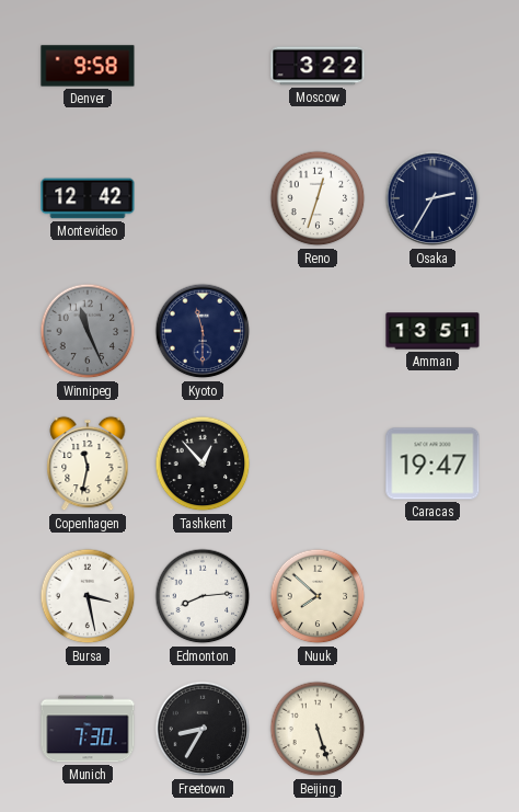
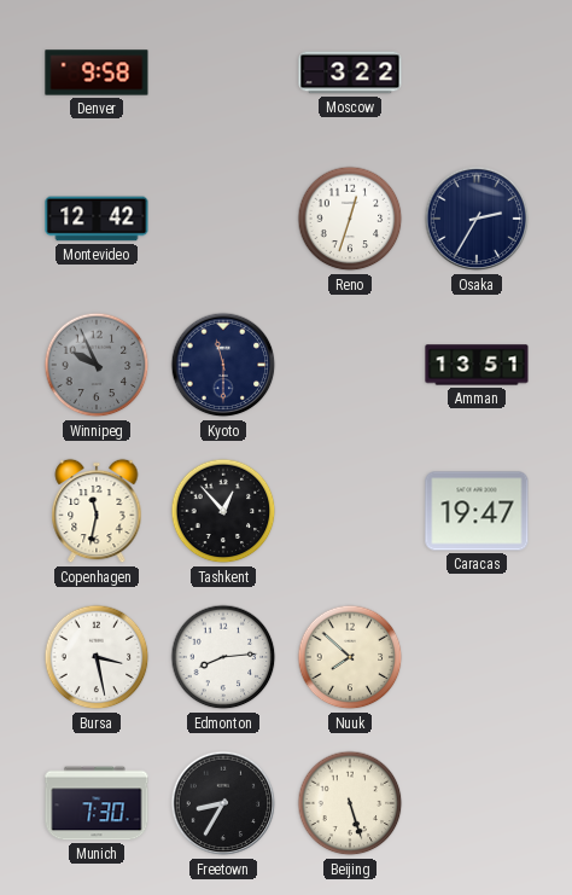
Winnipeg: 11:26 -> 9:56 (97, 365)
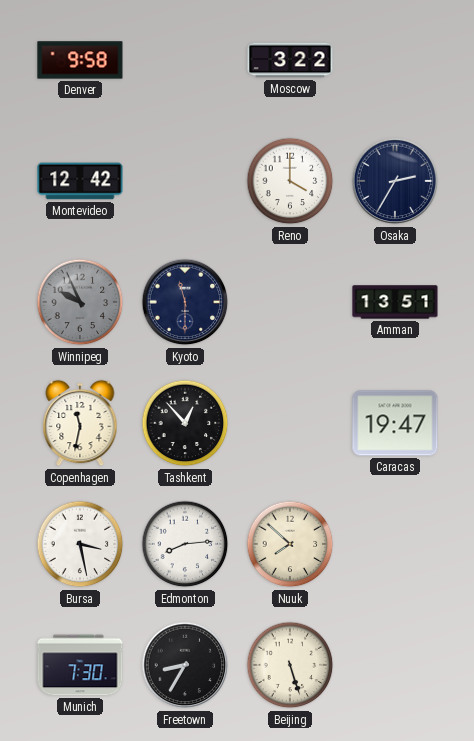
Reno: 12:33 -> 4:00 (290, 181)
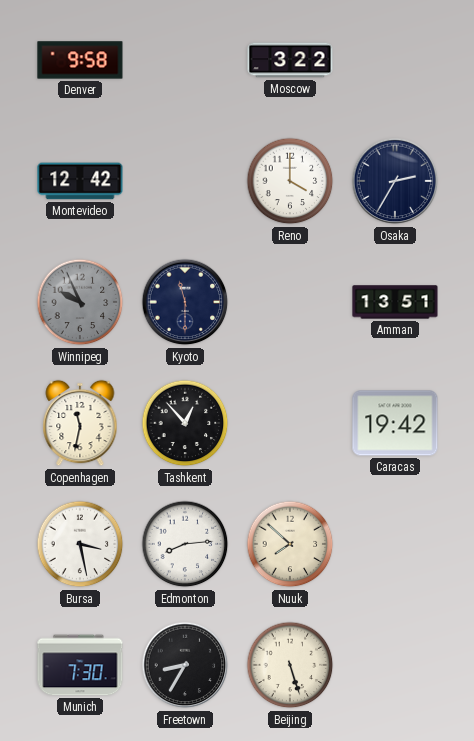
Caracas: 19:47 -> 19:42 (395, 423)
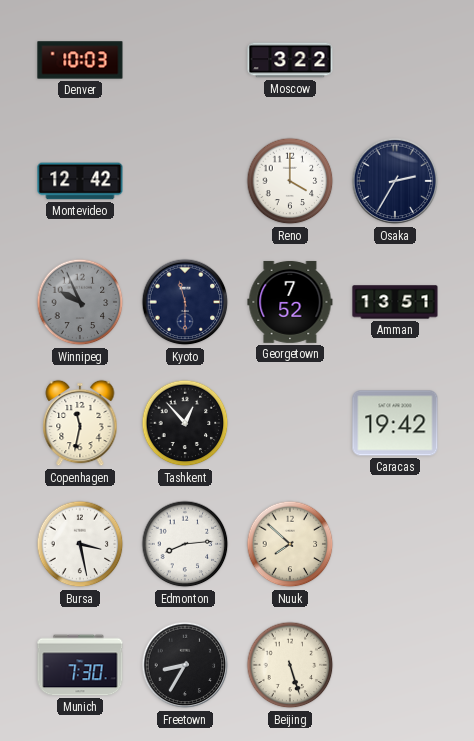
Denver: 9:58 -> 10:03 (80, 60)
Georgetown: none -> 7:52 (290, 302)
